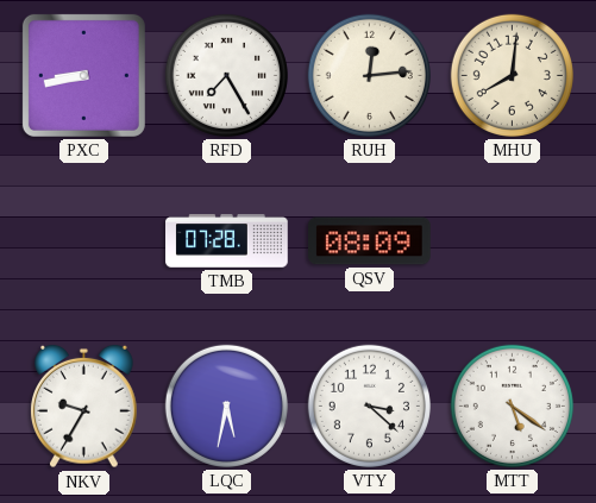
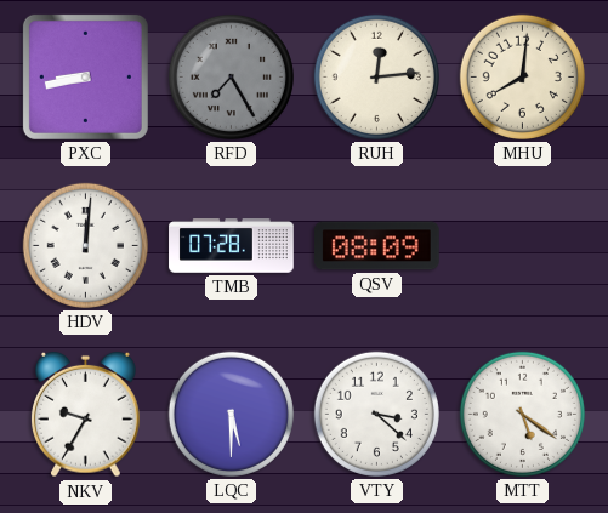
RFD dial: white -> grey (231, 76)
HDV: none -> 12:01 (85, 245)
LQC: 5:32 -> 5:30 (231, 414)
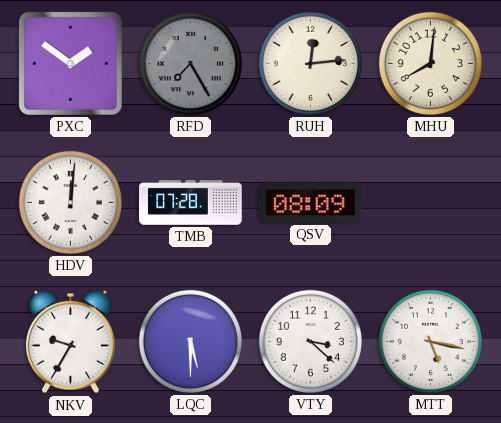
PXC: 8:43 -> 1:51 (70, 63)
MTT: 5:21 -> 5:17 (430, 341)
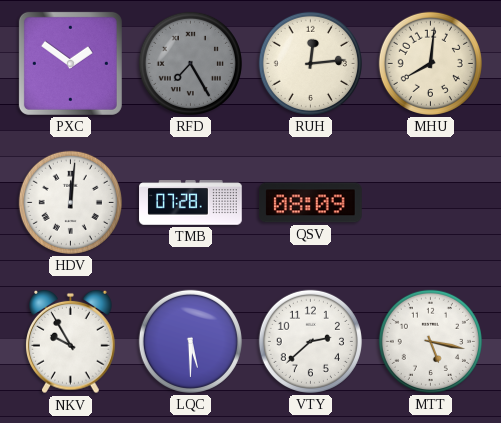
NKV: 9:35 -> 9:55 (71, 342)
VTY: 3:22 -> 2:38 (310, 341)
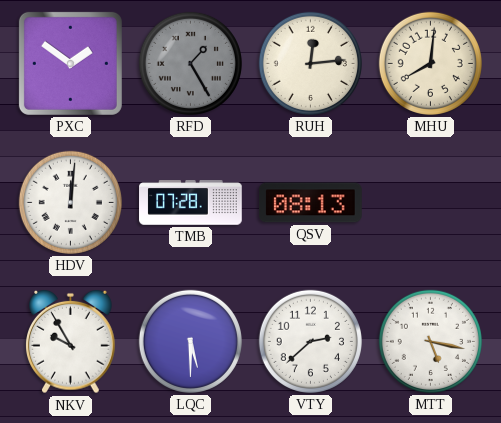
RFD: 7:25 -> 1:25 (190, 63)
QSV: 08:09 -> 08:13 (311, 203)
